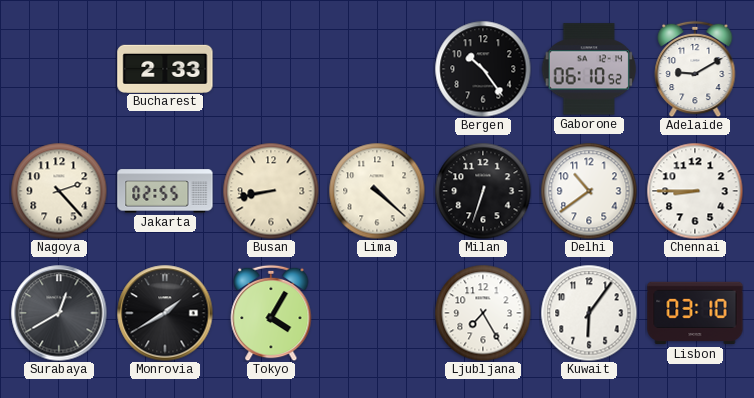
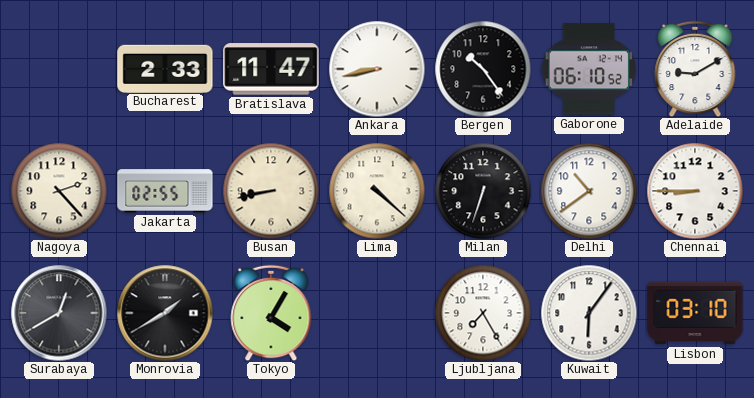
Bratislava: none -> 11:47 (271, 69)
Ankara: none -> 8:43 (377, 69)
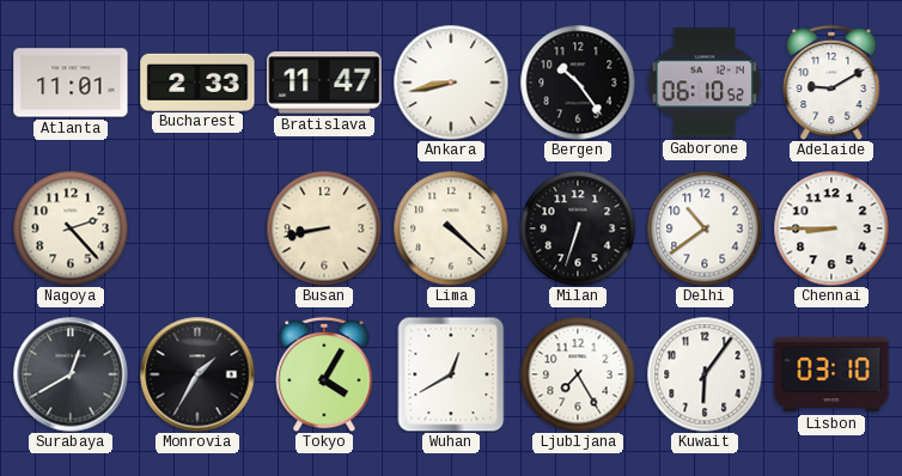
Atlanta: none -> 11:01 (71, 83)
Jakarta: 02:55 -> none (165, 191)
Monrovia: 1:40 -> 1:35 (197, 374)
Wuhan: none -> 12:40 (451, 374)
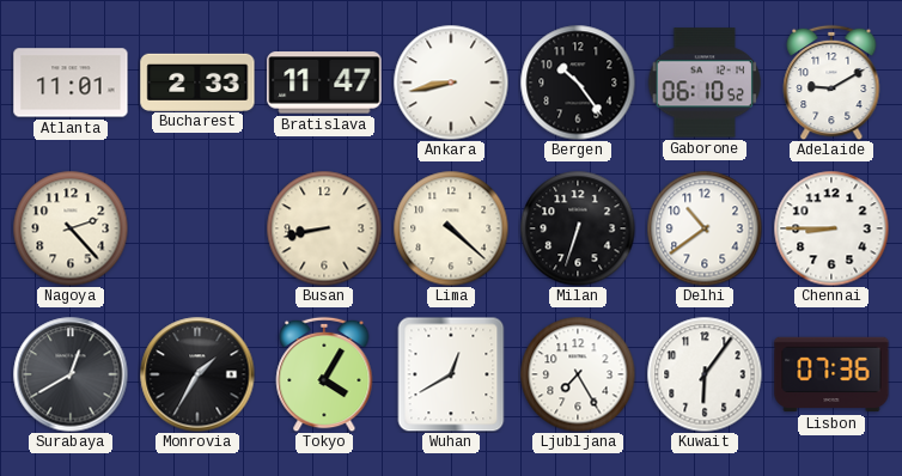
Lisbon: 03:10 -> 07:36 (831, 374)
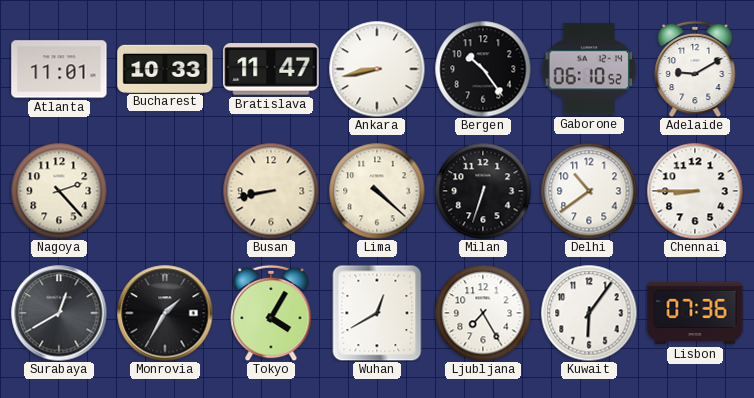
Bucharest: 2:33 -> 10:33 (165, 68)
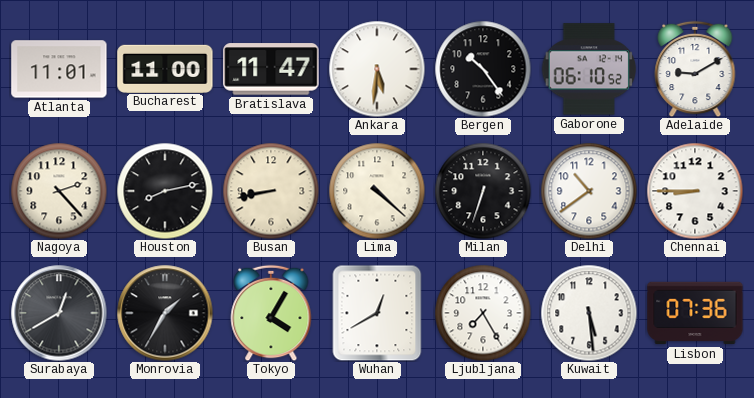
Bucharest: 10:33 -> 11:00 (165, 68)
Ankara: 8:43 -> 5:31 (377, 69)
Houston: none -> 8:13 (165, 191)
Kuwait: 6:06 -> 5:29 (589, 313)
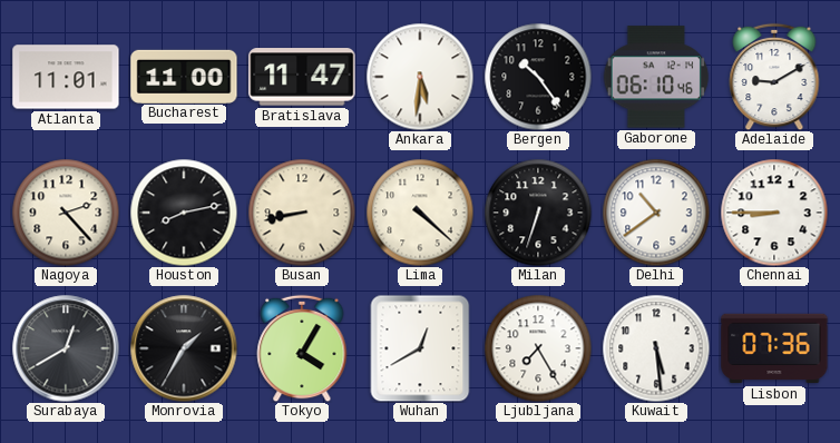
Gaborone: 06:10:52 -> 06:10:46 (656, 77)
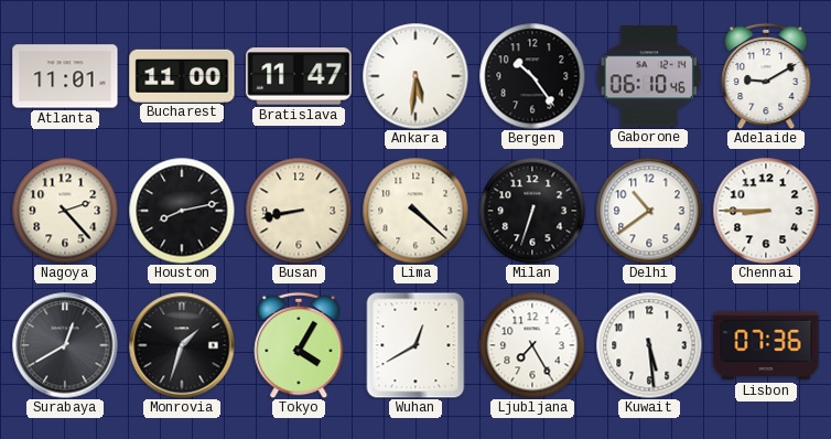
Monrovia: 1:35 -> 1:33 (182, 345)
